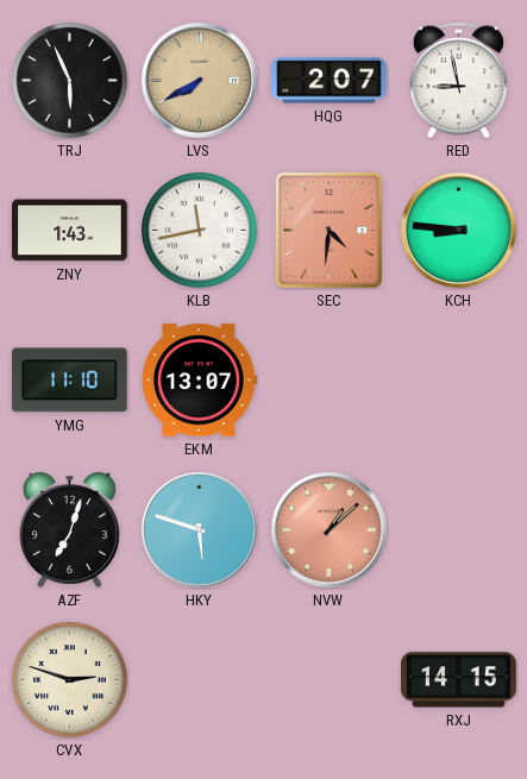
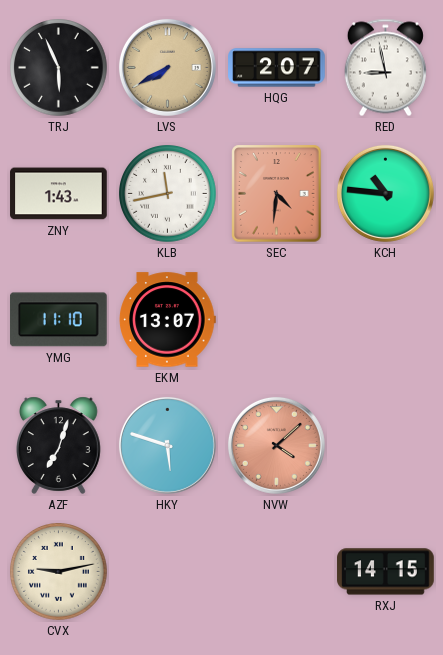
KCH: 8:46 -> 10:46 (385, 193)
NVW: 1:08 -> 4:08 (276, 445)
CVX: 2:48 -> 9:13 (59, 572)
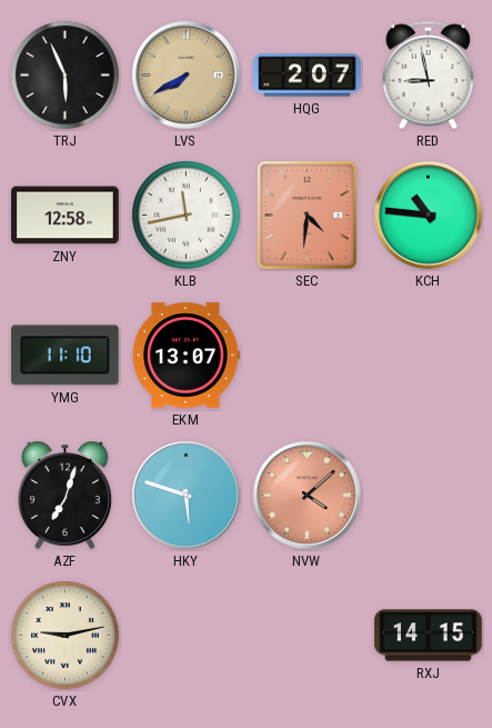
ZNY: 1:43 -> 12:58 (66, 216)
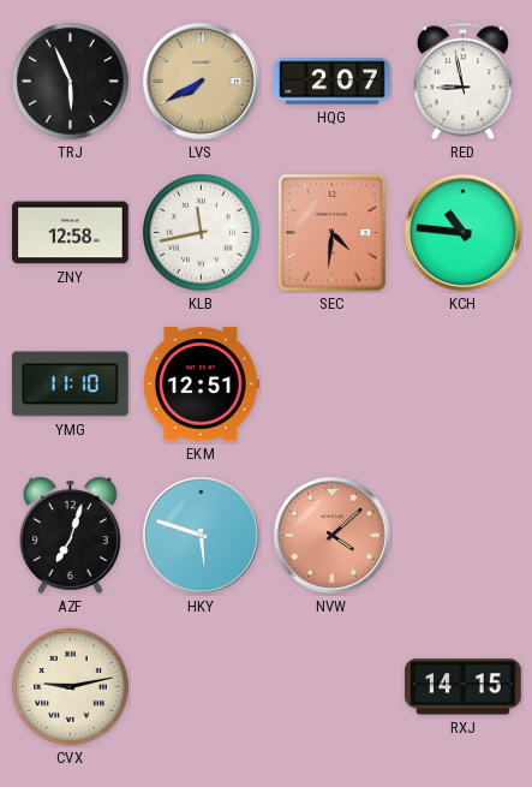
EKM: 13:07 -> 12:51 (201, 384)
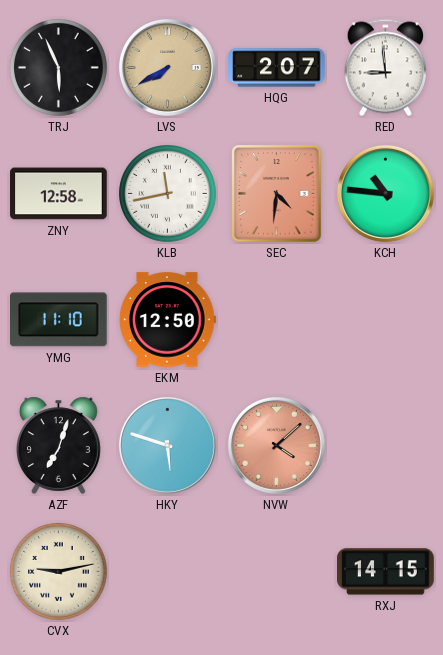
RED: 8:58 -> 8:59 (385, 68)
EKM: 12:51 -> 12:50 (167, 320)
